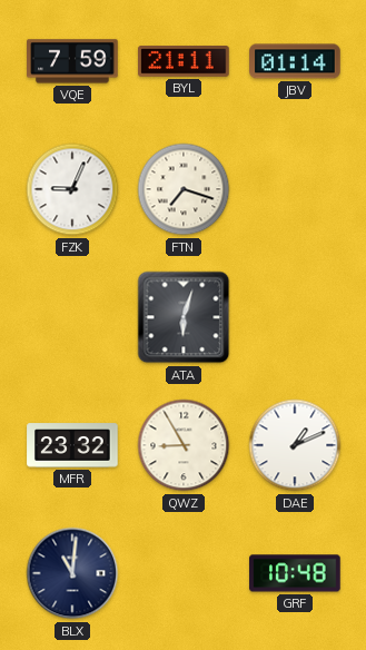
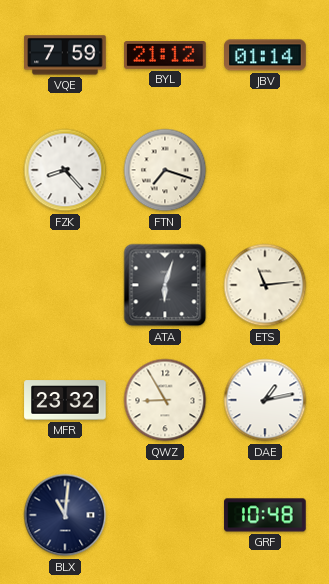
BYL: 21:11 -> 21:12 (165, 56)
FZK: 9:04 -> 8:23 (65, 170)
ETS: none -> 11:14 (265, 285)
DAE: 1:11 -> 1:13 (265, 400)
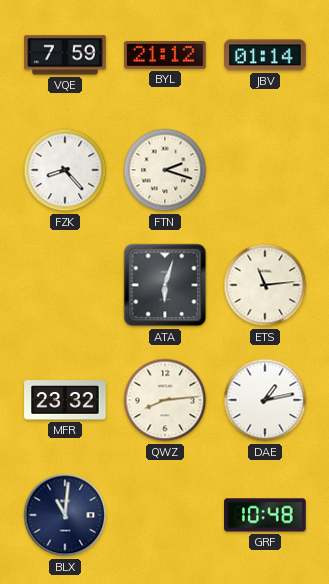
FTN: 7:18 -> 2:18 (165, 170)
QWZ: 8:55 -> 8:14 (165, 400)
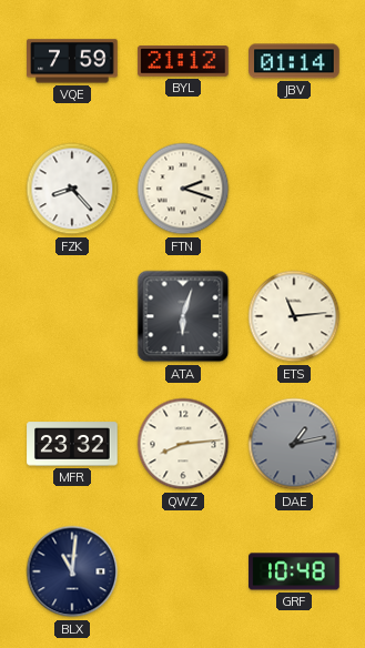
DAE dial: white -> grey (294, 444)
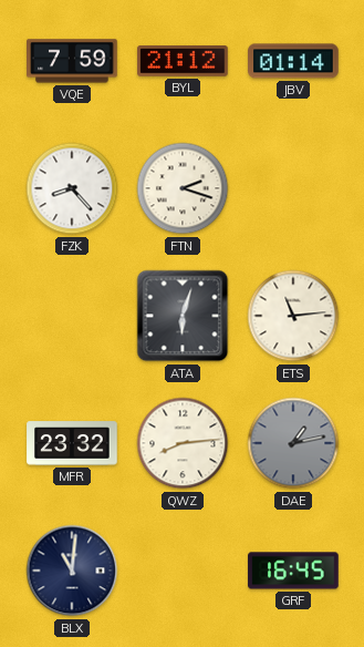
GRF: 10:48 -> 16:45 (293, 571)
